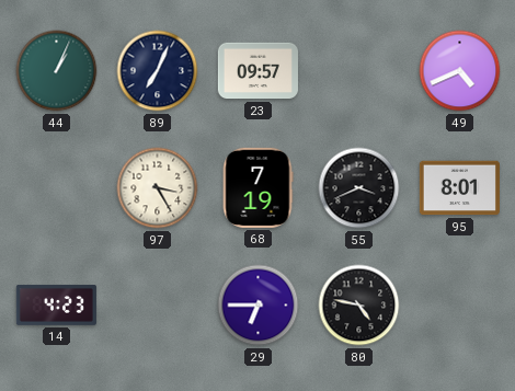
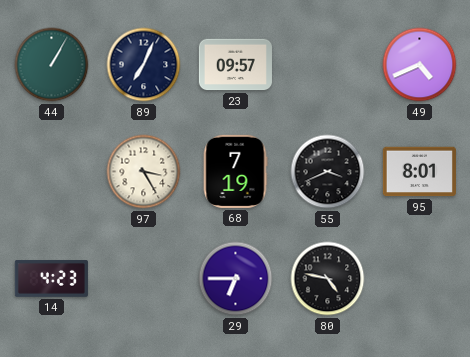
44: 1:04 -> 1:05 (52, 65)
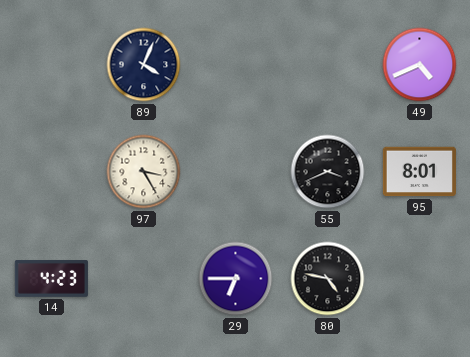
44: 1:05 -> none (52, 65)
89: 7:04 -> 4:04 (144, 65)
23: 09:57 -> none (235, 65)
68: 7:19 -> none (235, 171)
